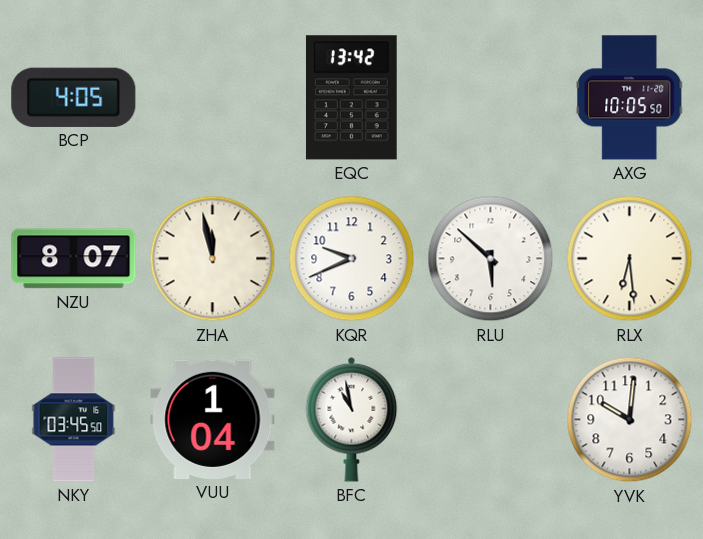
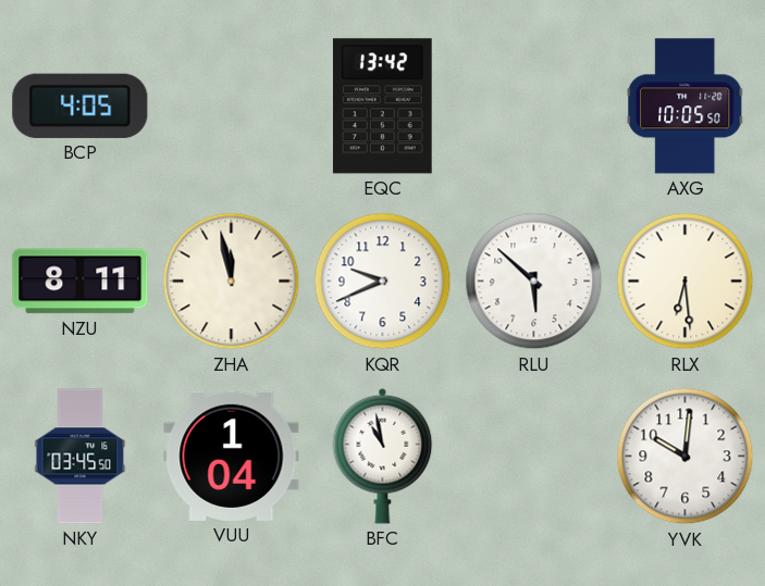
NZU: 8:07 -> 8:11 (81, 282)
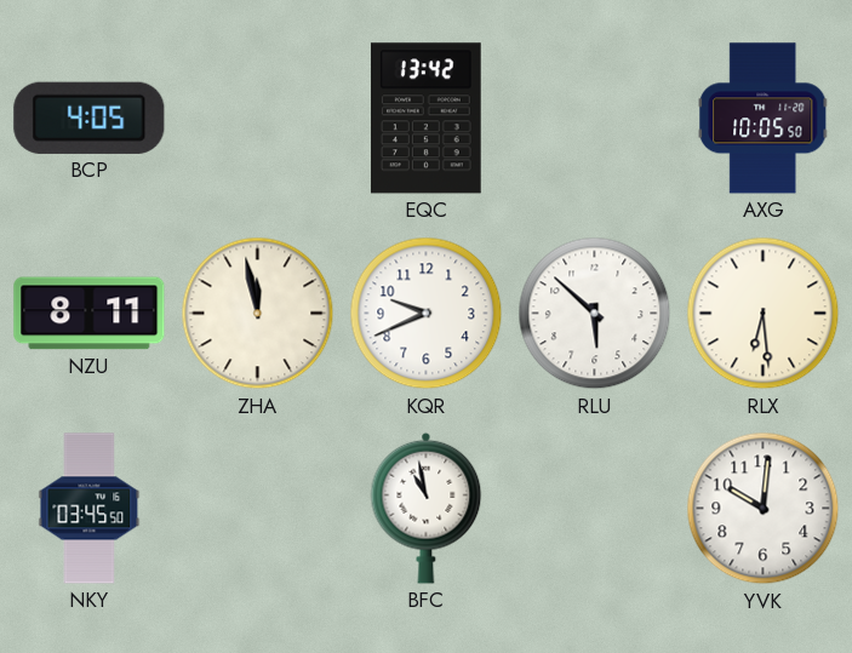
VUU: 1:04 -> none (232, 456)
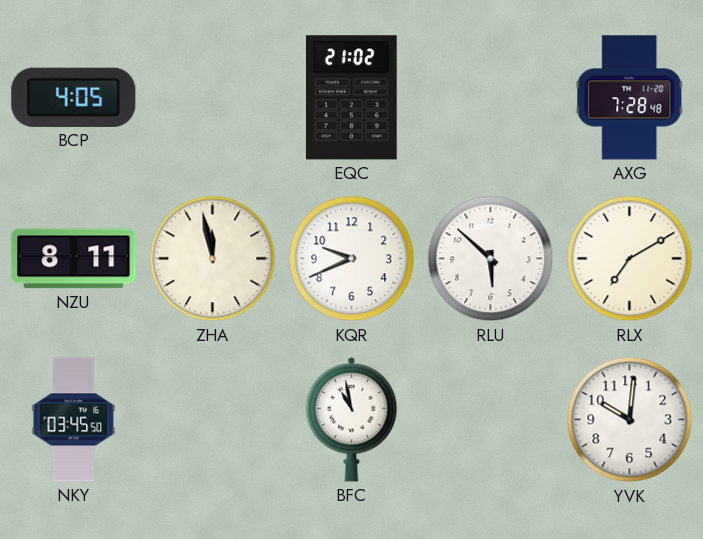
EQC: 13:42 -> 21:02 (351, 98)
AXG: 10:05 -> 7:28 (630, 98)
RLX: 6:29 -> 7:10 (630, 259)
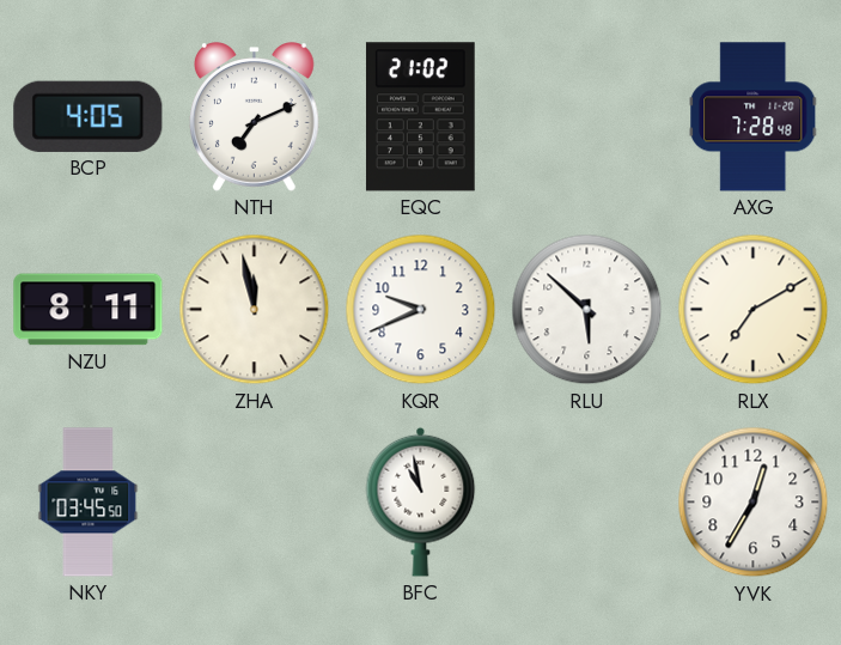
NTH: none -> 7:11 (255, 117)
YVK: 10:01 -> 12:35 (754, 503)
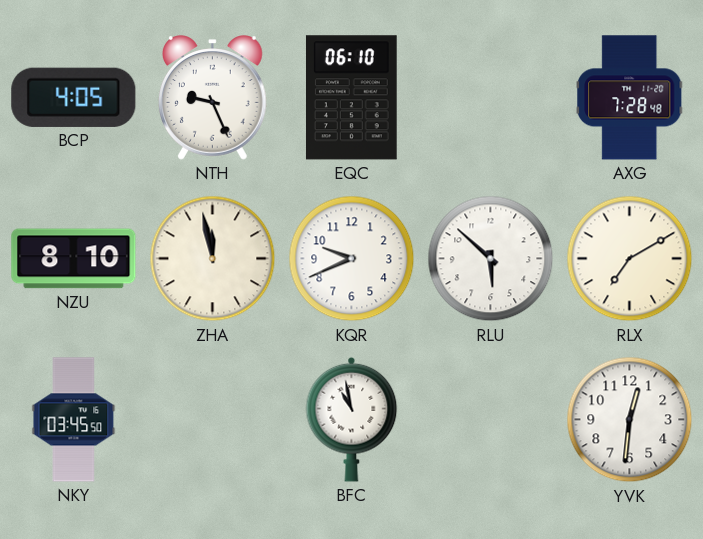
NTH: 7:11 -> 9:26 (213, 98)
EQC: 21:02 -> 06:10 (351, 98)
NZU: 8:11 -> 8:10 (74, 259)
YVK: 12:35 -> 12:31 (630, 420)
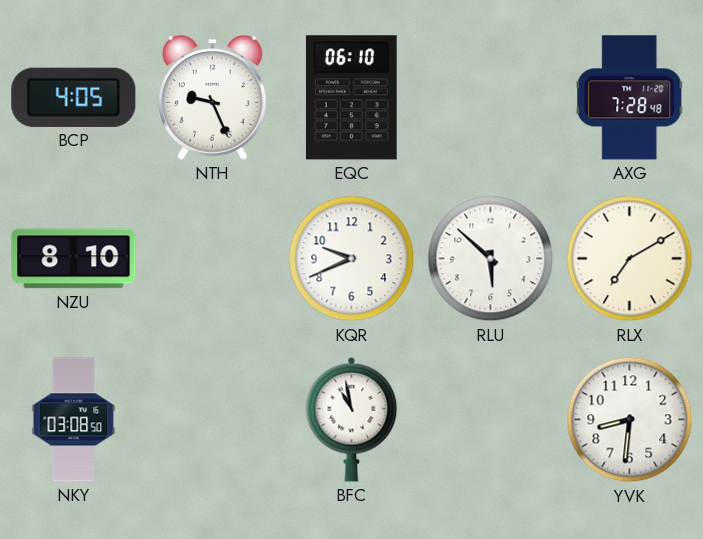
ZHA: 11:58 -> none (213, 259)
NKY: 03:45 -> 03:08 (74, 420)
YVK: 12:31 -> 8:31 (630, 420)
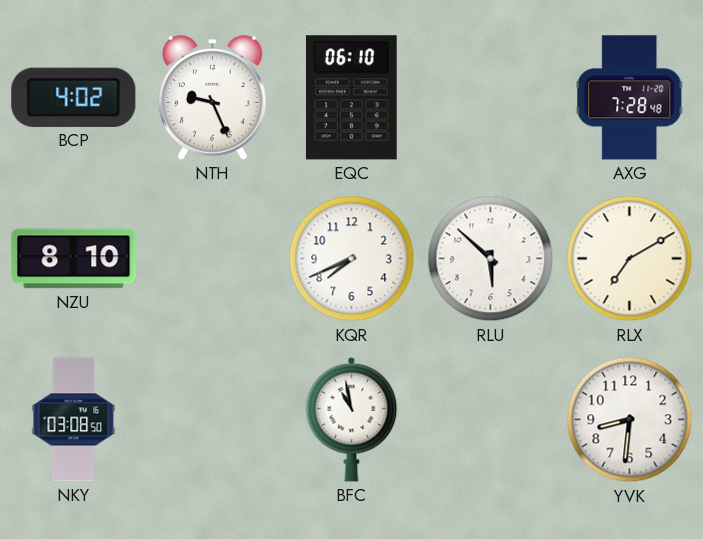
BCP: 4:05 -> 4:02 (74, 97)
KQR: 9:41 -> 7:41 (352, 259)
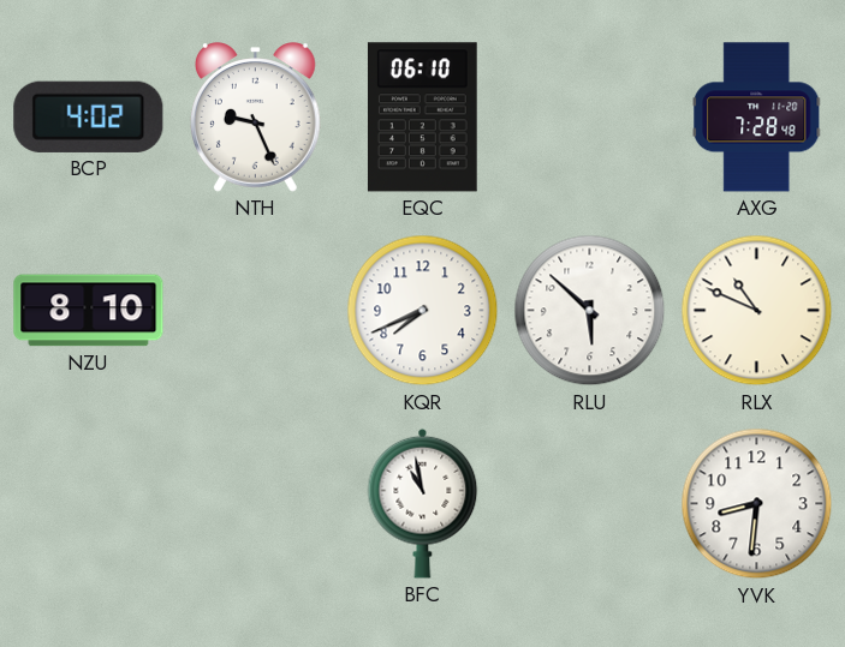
RLX: 7:10 -> 10:49 (757, 311)
NKY: 03:08 -> none (74, 420)
